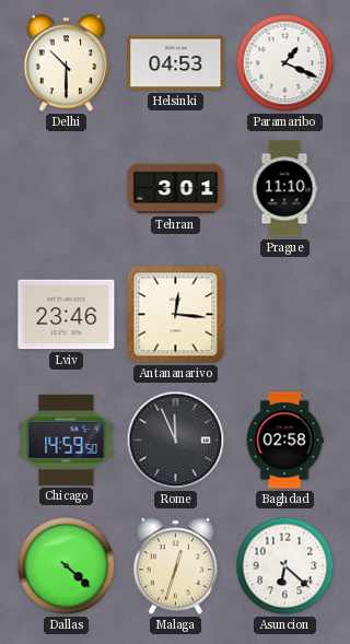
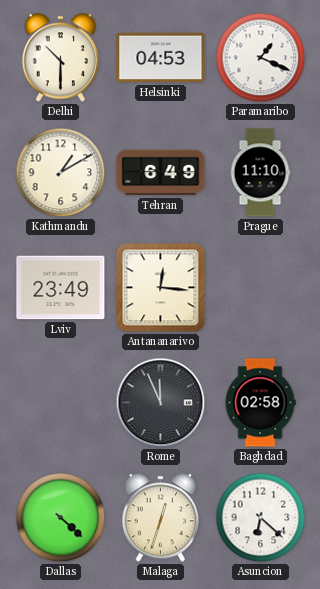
Kathmandu: none -> 1:10 (61, 173)
Tehran: 3:01 -> 6:49 (161, 173)
Lviv: 23:46 -> 23:49 (61, 288)
Chicago: 14:59 -> none (67, 440)
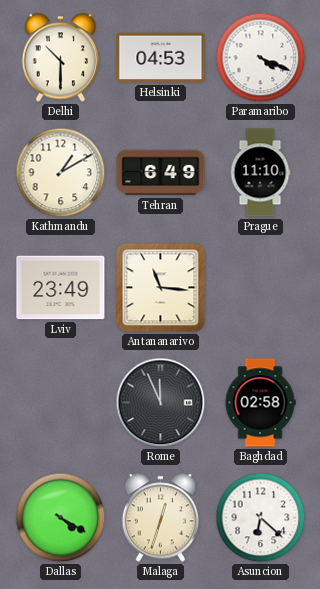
Paramaribo: 1:19 -> 4:19 (261, 58)
Antananarivo: 12:16 -> 11:16 (161, 288)
Dallas: 4:22 -> 4:20 (61, 518)
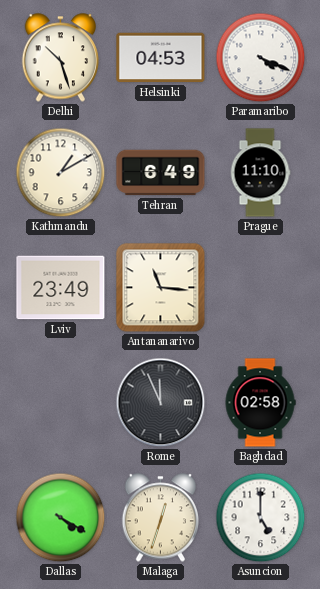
Delhi: 10:30 -> 10:27 (61, 58)
Asuncion: 6:22 -> 5:00 (261, 518)
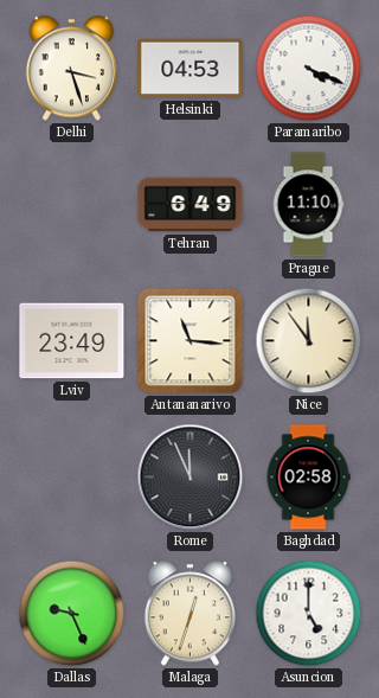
Delhi: 10:27 -> 3:27 (72, 69)
Kathmandu: 1:10 -> none (61, 173)
Nice: none -> 11:54 (309, 341)
Dallas: 4:20 -> 9:26 (72, 614)
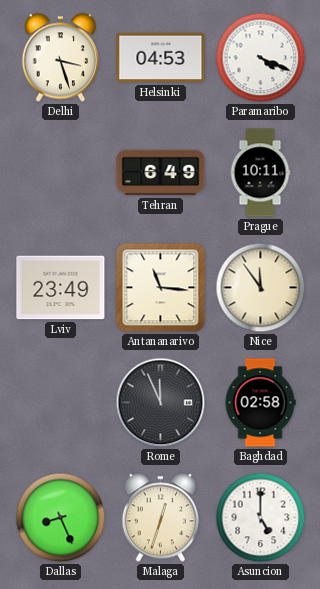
Prague: 11:10 -> 10:11 (260, 173)
Dallas: 9:26 -> 8:26 (61, 518)
